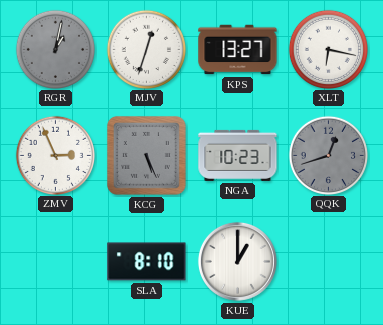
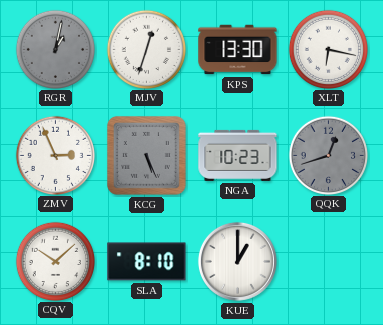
KPS: 13:27 -> 13:30 (238, 50)
CQV: none -> 10:08 (55, 261)
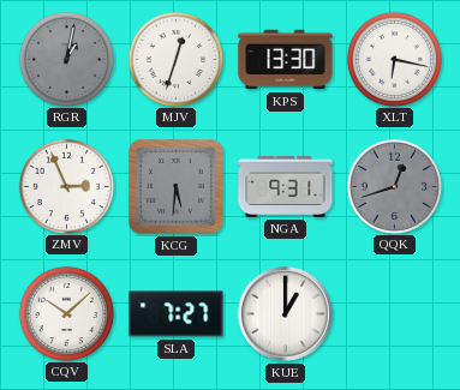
KCG: 5:26 -> 5:31 (175, 186)
NGA: 10:23 -> 9:31 (286, 186)
SLA: 8:10 -> 7:27 (177, 314)
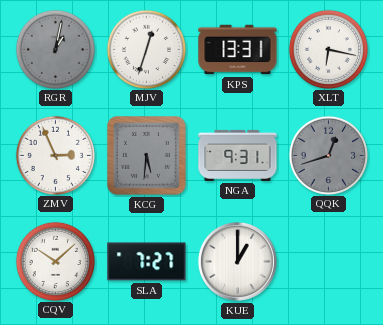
KPS: 13:30 -> 13:31 (238, 50)
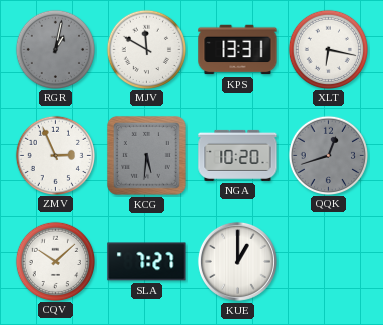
MJV: 12:33 -> 11:50 (146, 49)
NGA: 9:31 -> 10:20 (238, 155)
